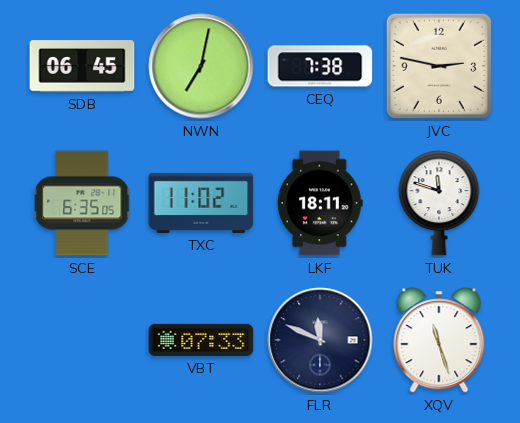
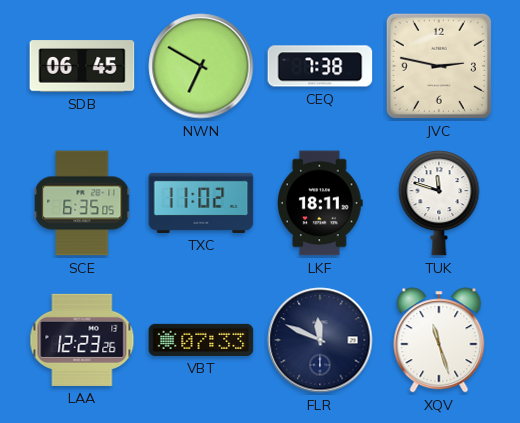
NWN: 7:02 -> 6:50 (201, 66)
LAA: none -> 12:23 (82, 340)
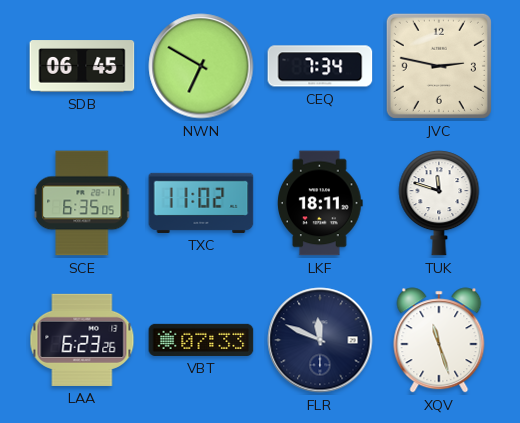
CEQ: 7:38 -> 7:34 (320, 66)
LAA: 12:23 -> 6:23 (82, 340)
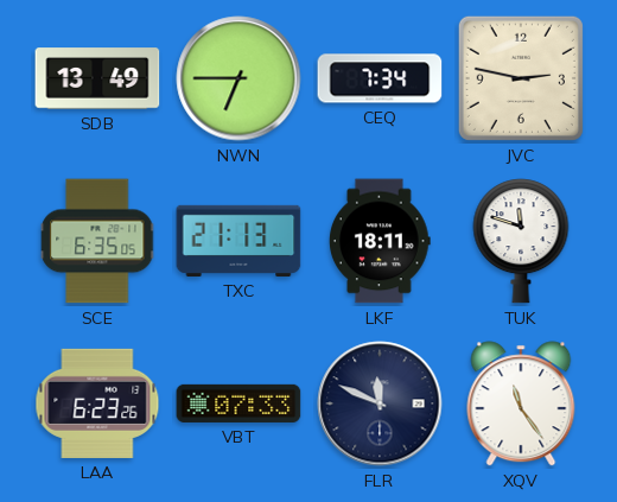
SDB: 06:45 -> 13:49 (97, 78)
NWN: 6:50 -> 6:45 (238, 78)
TXC: 11:02 -> 21:13 (238, 241)
XQV: 11:27 -> 11:24 (521, 403)
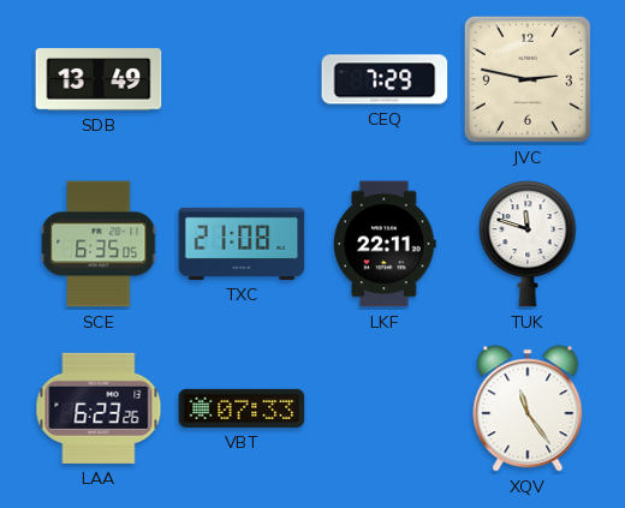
NWN: 6:45 -> none (238, 78)
CEQ: 7:34 -> 7:29 (385, 79)
TXC: 21:13 -> 21:08 (242, 244)
LKF: 18:11 -> 22:11 (386, 244)
FLR: 11:49 -> none (380, 403)
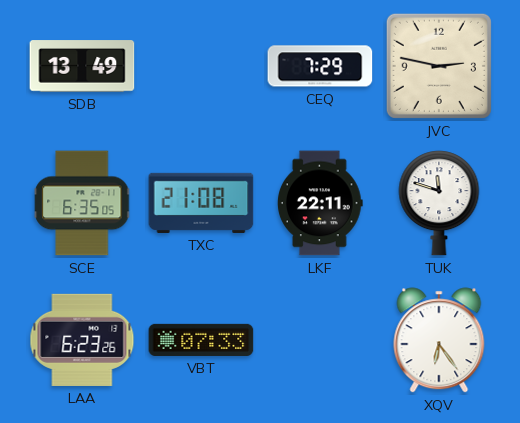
XQV: 11:24 -> 6:24 (439, 340)
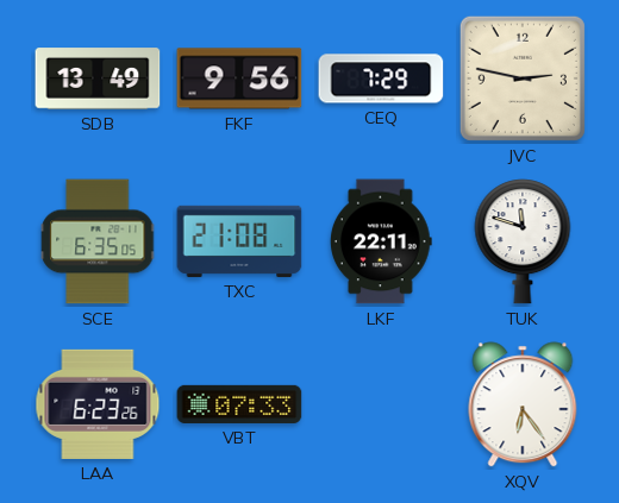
FKF: none -> 9:56 (239, 78)
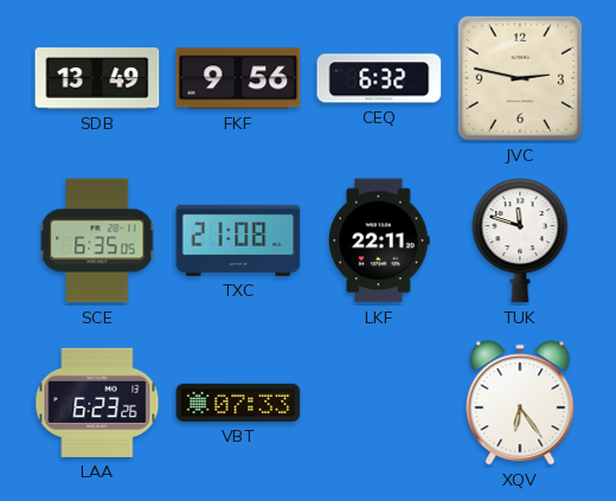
CEQ: 7:29 -> 6:32 (379, 78)
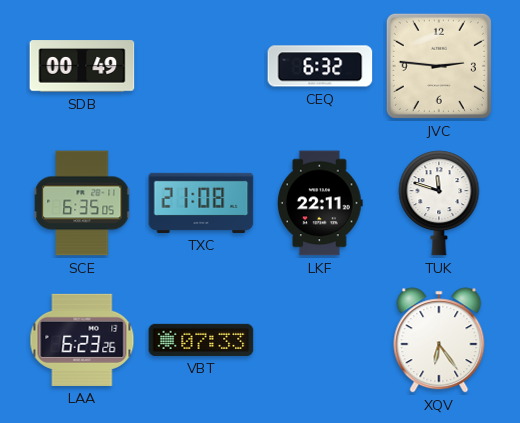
SDB: 13:49 -> 00:49 (82, 66)
FKF: 9:56 -> none (238, 78)
JVC: 2:47 -> 2:46 (439, 66)
